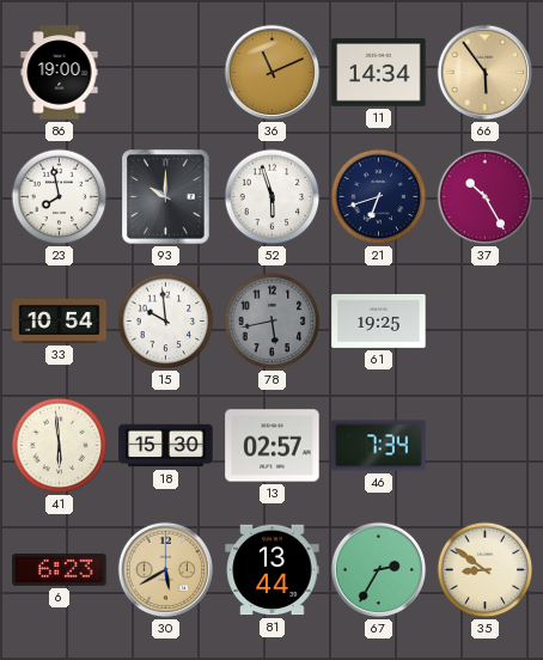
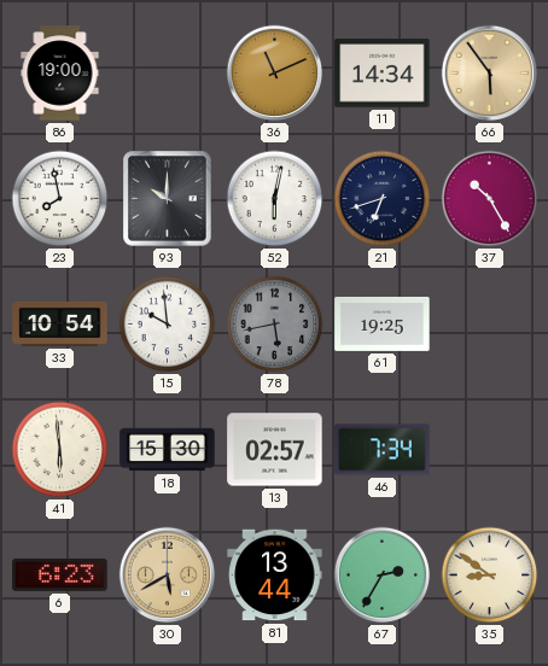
52: 5:57 -> 6:02 (275, 199)
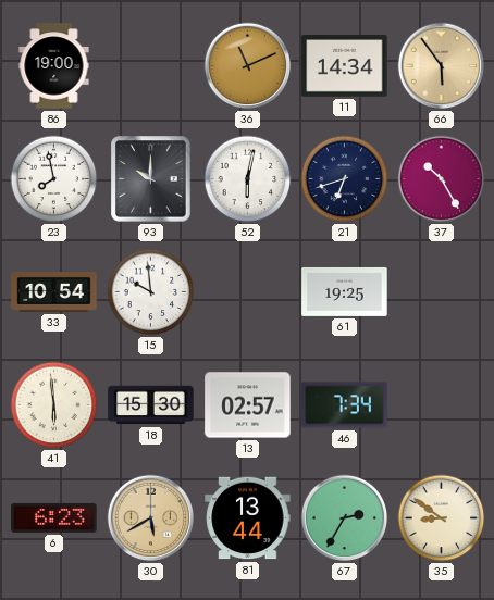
78: 5:43 -> none (275, 325)
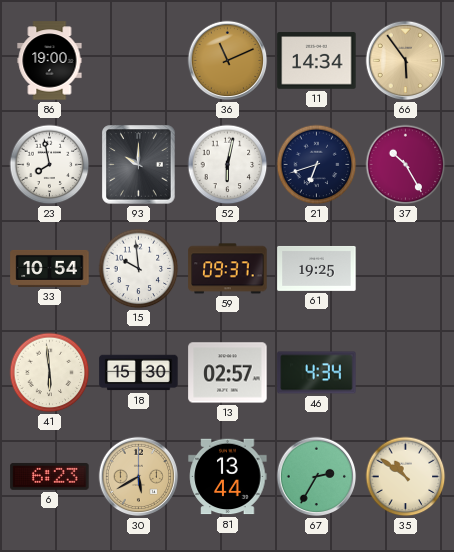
59: none -> 09:37 (228, 269)
46: 7:34 -> 4:34 (317, 373)
35: 8:51 -> 10:51 (406, 477)
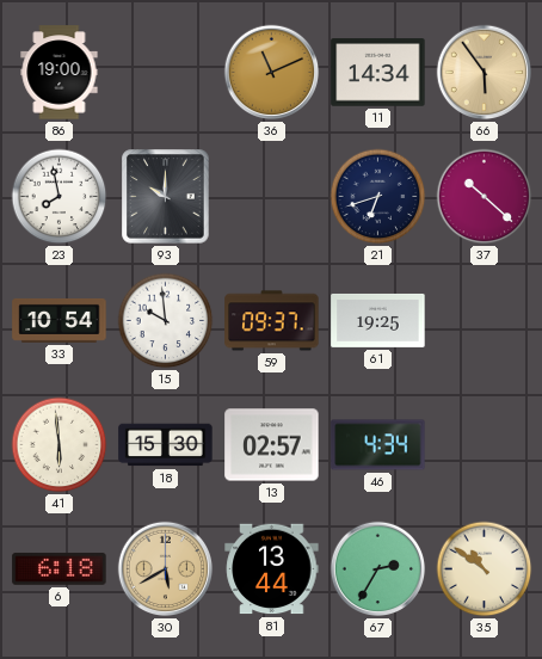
52: 6:02 -> none (228, 165)
37: 10:25 -> 10:22 (485, 197)
6: 6:23 -> 6:18 (60, 568)
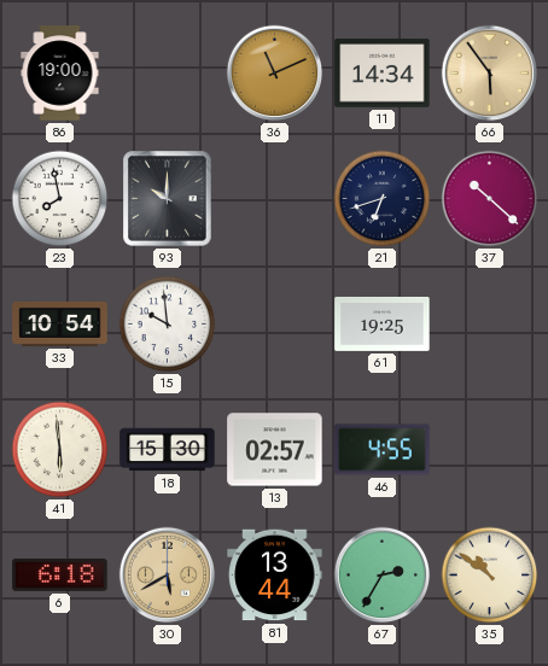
59: 09:37 -> none (272, 321)
46: 4:34 -> 4:55 (383, 450)
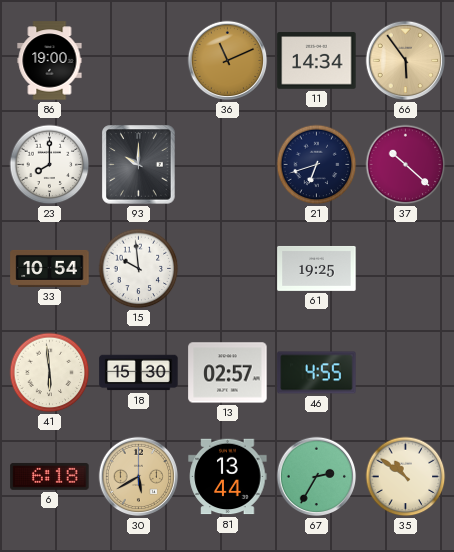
23: 7:58 -> 8:00 (50, 165)
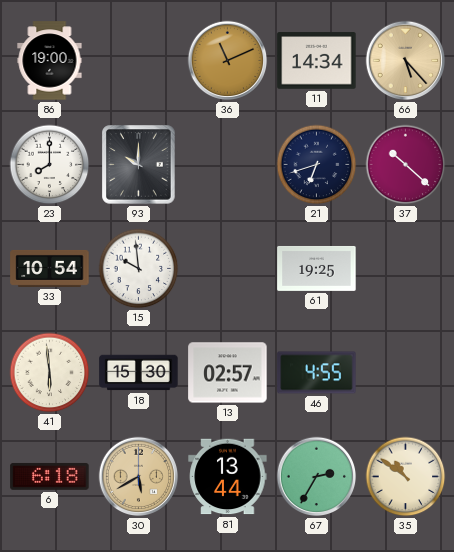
66: 5:54 -> 5:23 (406, 61)
